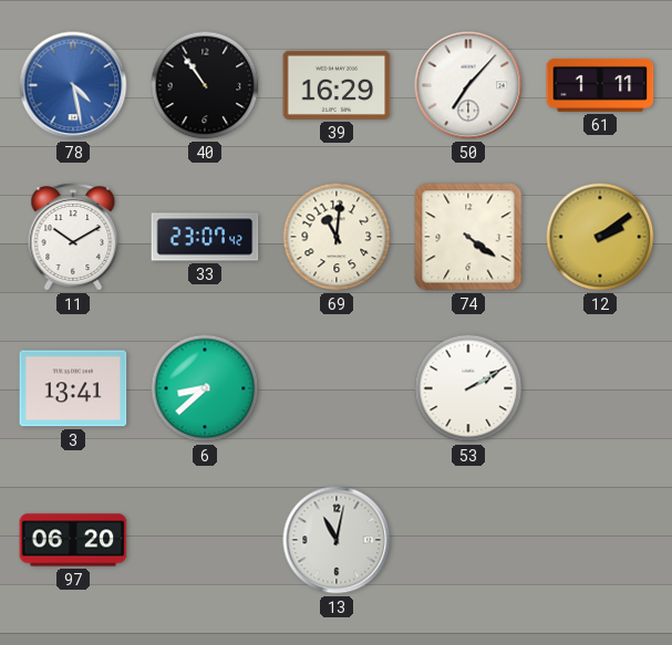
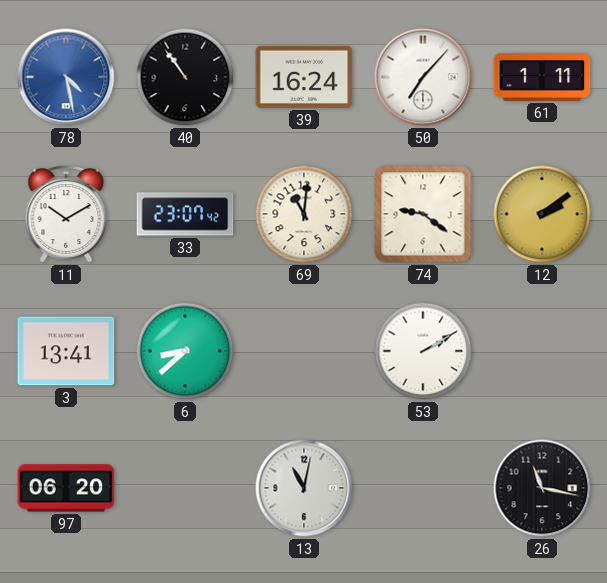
39: 16:29 -> 16:24 (304, 77)
74: 4:21 -> 9:21 (423, 214)
26: none -> 11:17 (542, 488)
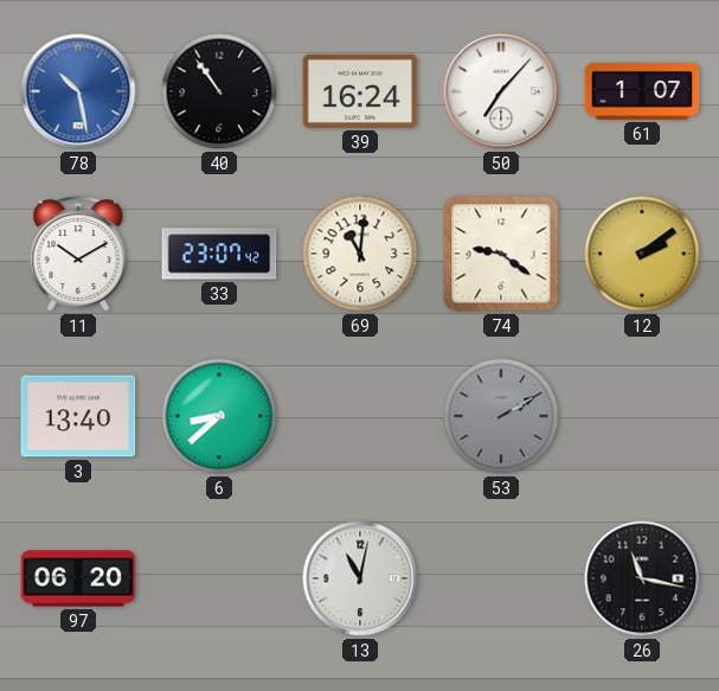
78: 4:28 -> 10:28 (78, 91)
61: 1:11 -> 1:07 (642, 91)
3: 13:41 -> 13:40 (78, 416)
53 dial: white -> grey (501, 416)
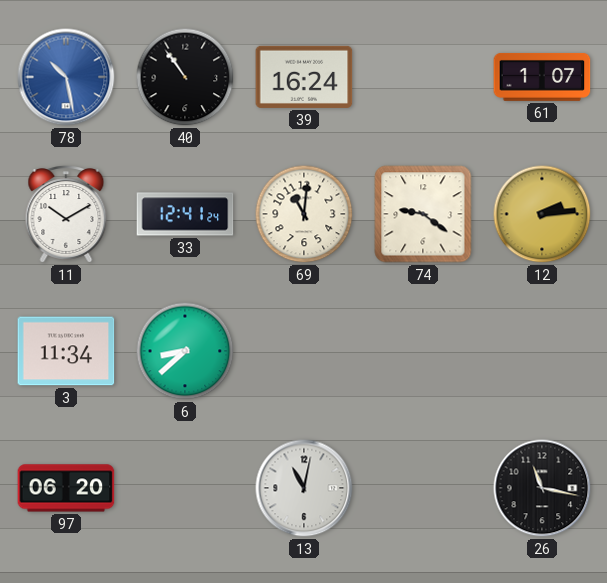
50: 7:07 -> none (501, 91)
33: 23:07 -> 12:41 (185, 214)
12: 2:09 -> 2:14 (542, 214)
3: 13:40 -> 11:34 (66, 351)
53: 2:10 -> none (501, 416)
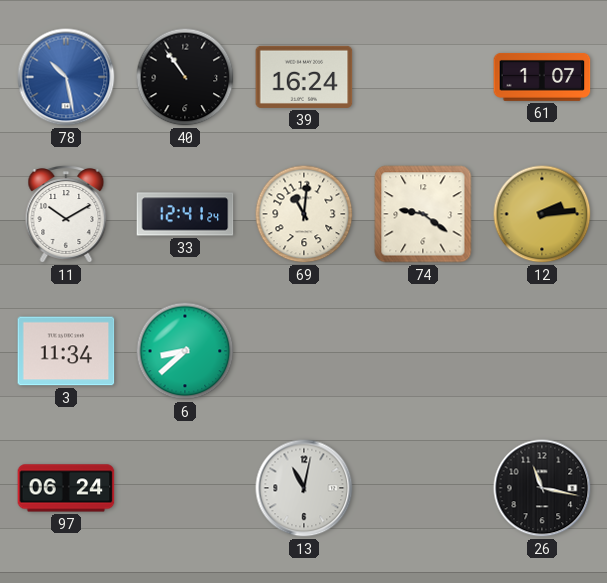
97: 06:20 -> 06:24 (66, 488)
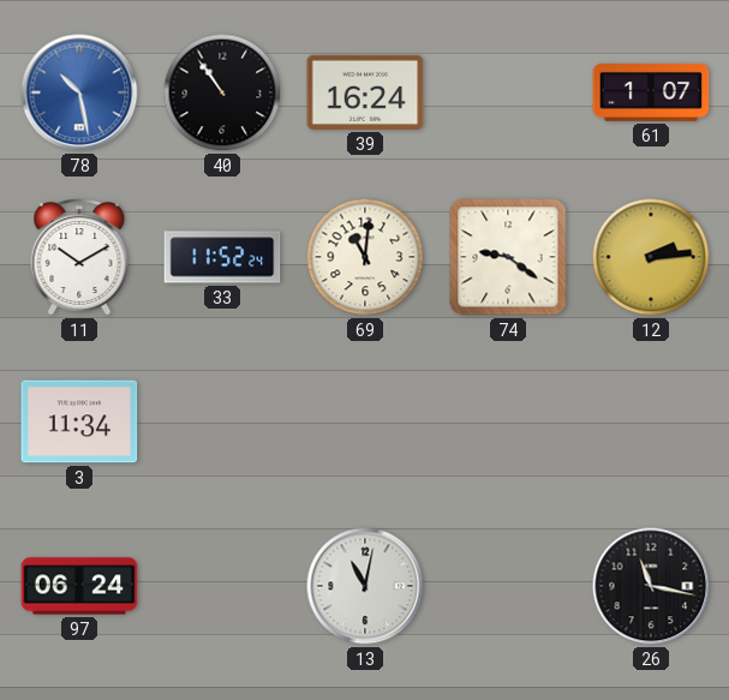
33: 12:41 -> 11:52 (222, 257)
6: 8:38 -> none (185, 351)
